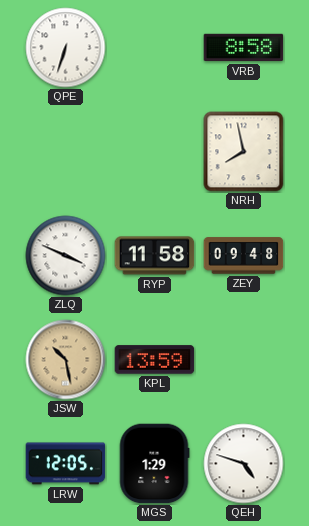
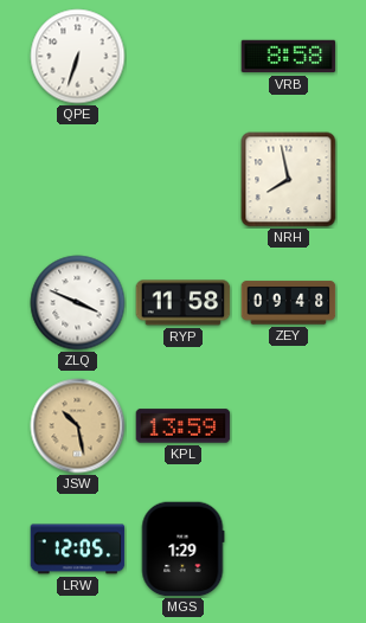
QEH: 4:48 -> none (244, 464)
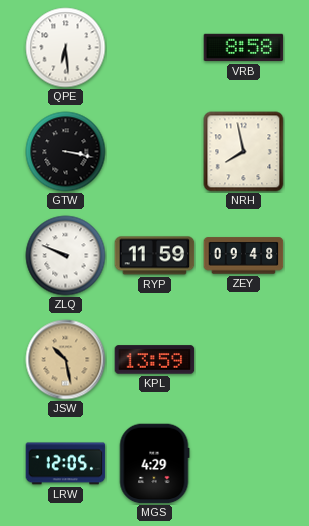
QPE: 6:33 -> 6:29 (66, 48)
GTW: none -> 3:17 (66, 152)
ZLQ: 3:49 -> 9:49 (66, 256)
RYP: 11:58 -> 11:59 (155, 256)
MGS: 1:29 -> 4:29 (154, 464)
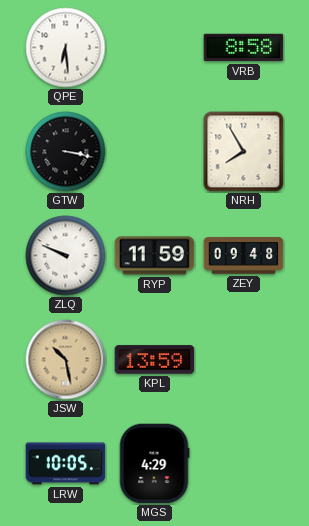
NRH: 7:58 -> 7:55 (244, 152)
LRW: 12:05 -> 10:05 (66, 464)
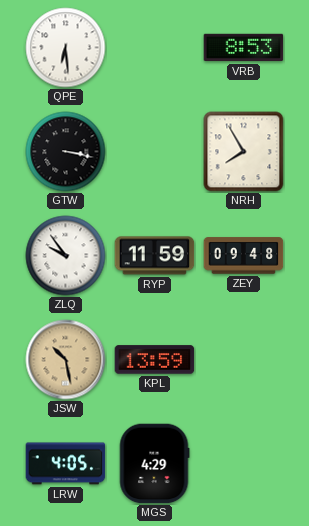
VRB: 8:58 -> 8:53 (244, 48)
ZLQ: 9:49 -> 9:54 (66, 256)
LRW: 10:05 -> 4:05 (66, 464)
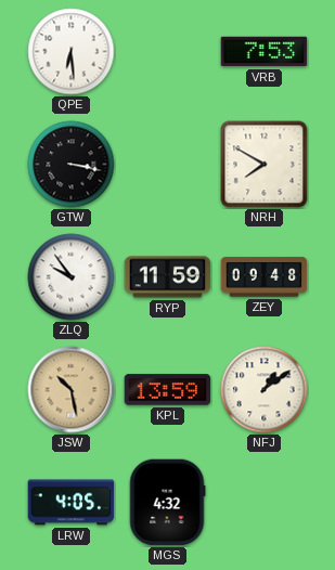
VRB: 8:53 -> 7:53 (265, 52)
NRH: 7:55 -> 7:50 (265, 165)
NFJ: none -> 1:09 (265, 390)
MGS: 4:29 -> 4:32 (167, 503)
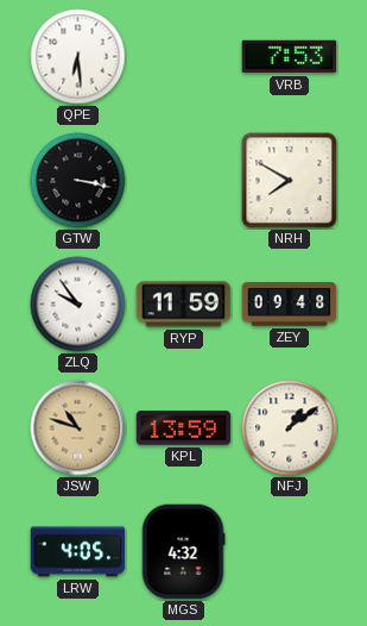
JSW: 10:28 -> 10:48 (78, 428)
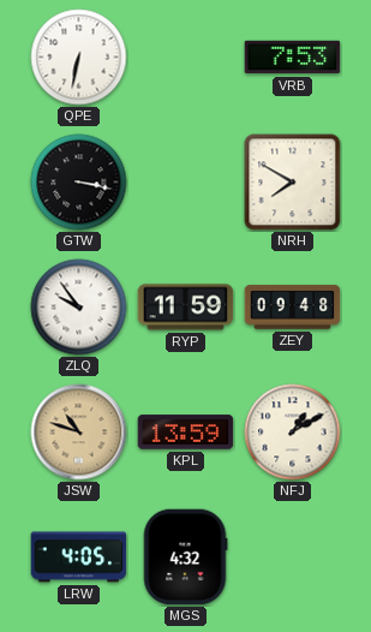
QPE: 6:29 -> 6:32 (79, 58)
NFJ: 1:09 -> 1:10 (293, 433)
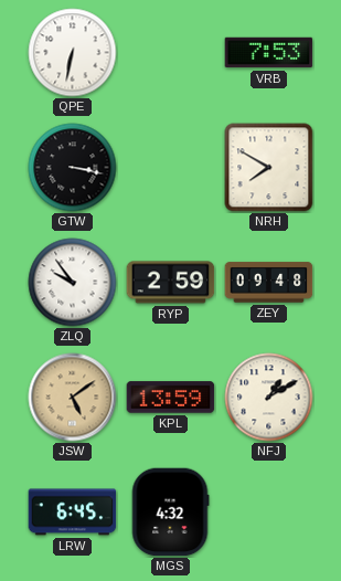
RYP: 11:59 -> 2:59 (171, 283)
JSW: 10:48 -> 5:09 (73, 398)
LRW: 4:05 -> 6:45 (73, 513)
